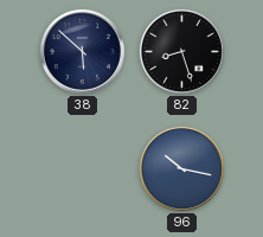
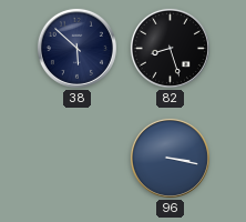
96: 10:17 -> 3:17 (170, 158)
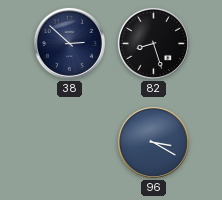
38: 5:52 -> 2:52 (69, 43)
96: 3:17 -> 3:20 (153, 142)
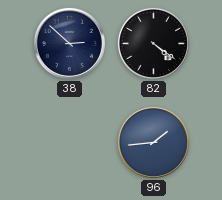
82: 8:27 -> 4:21 (153, 43)
96: 3:20 -> 1:44 (153, 142)
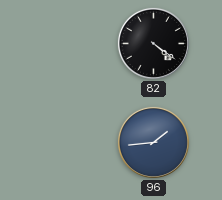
38: 2:52 -> none (69, 43)
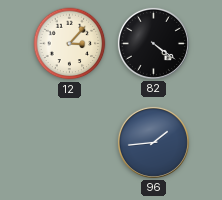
12: none -> 3:07 (70, 44)
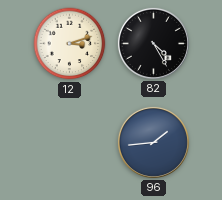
12: 3:07 -> 3:12 (70, 44)
82: 4:21 -> 4:25 (153, 43)
